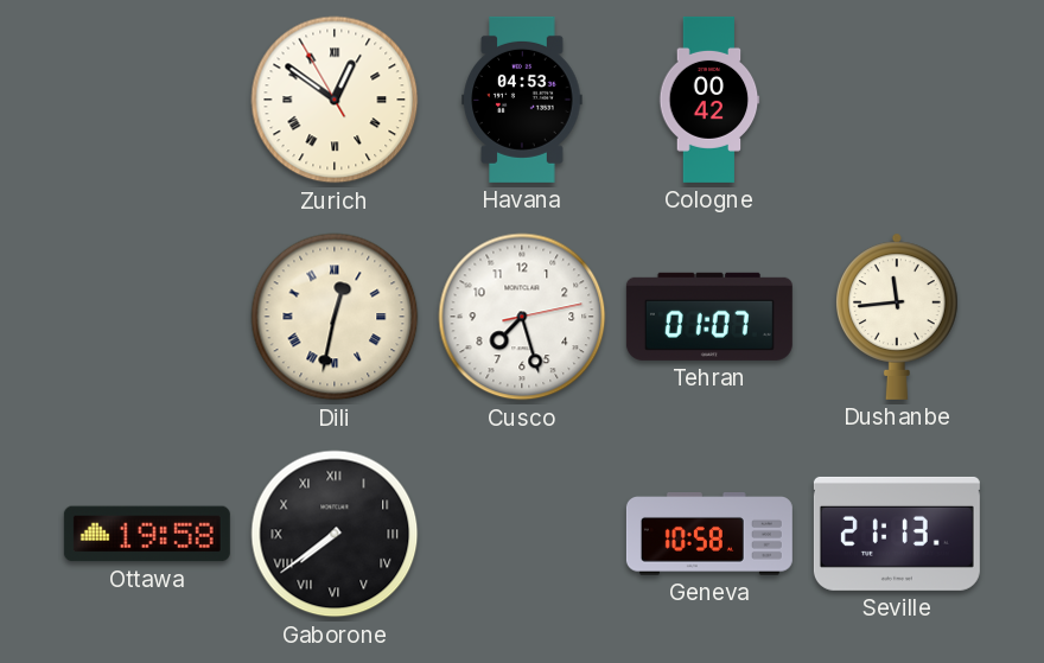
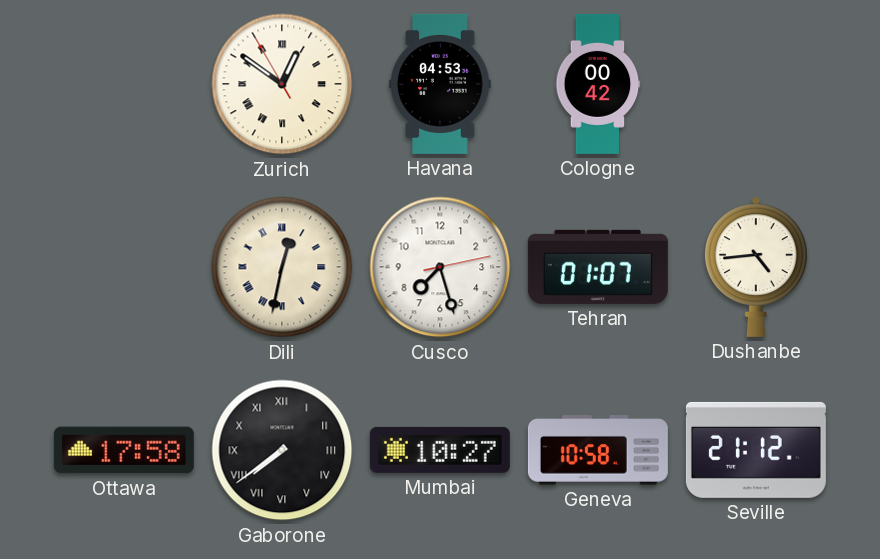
Dushanbe: 11:44 -> 4:44 (757, 267)
Ottawa: 19:58 -> 17:58 (124, 450)
Mumbai: none -> 10:27 (440, 450)
Seville: 21:13 -> 21:12 (756, 450)
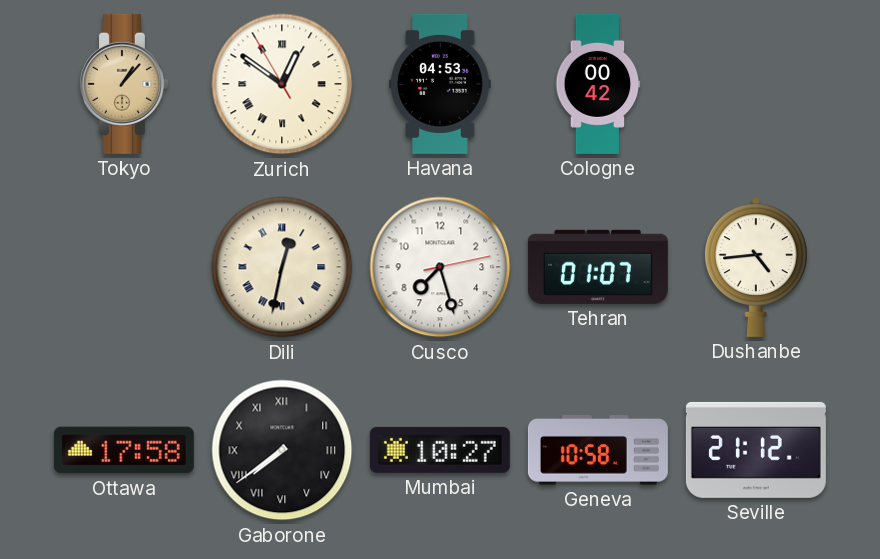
Tokyo: none -> 1:07 (123, 84)
